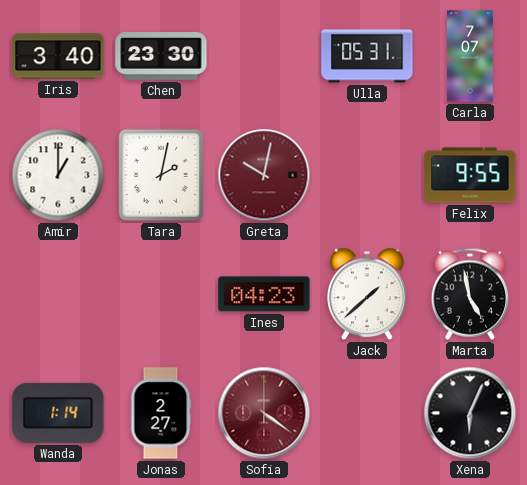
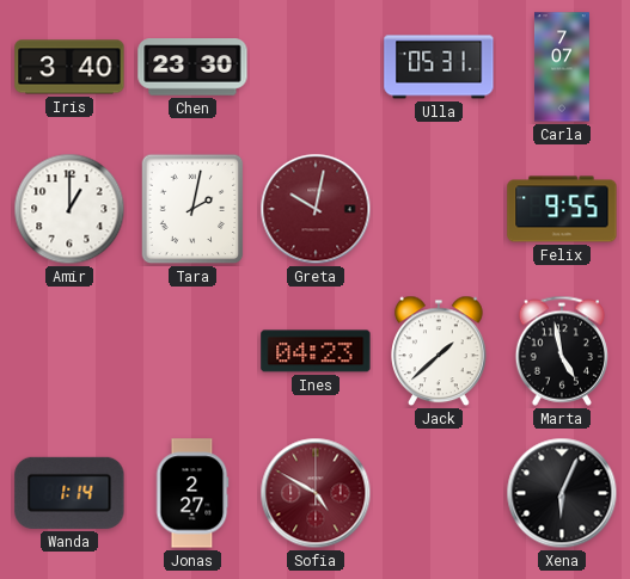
Sofia: 4:21 -> 4:50 (316, 493)
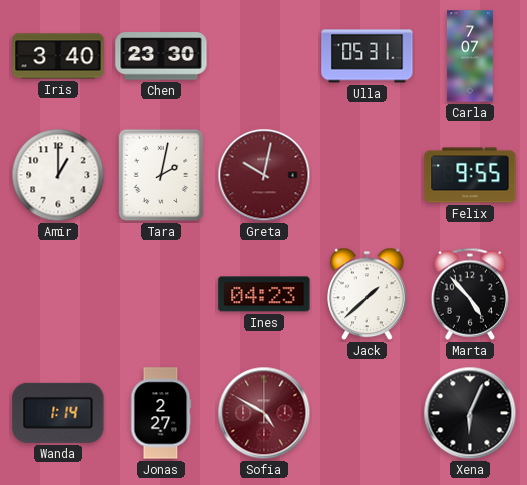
Marta: 4:58 -> 4:53 (469, 294)
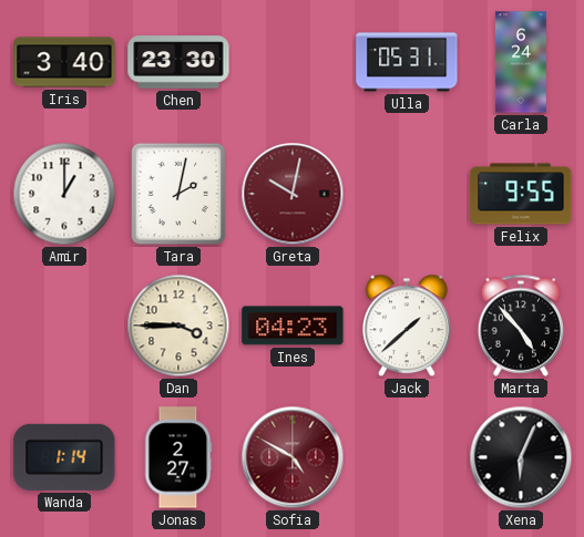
Carla: 7:07 -> 6:24 (521, 62)
Dan: none -> 3:45 (178, 326)
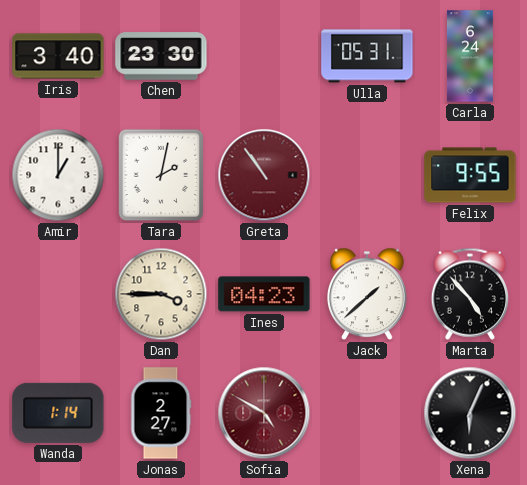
Greta: 10:02 -> 10:54 (264, 175)
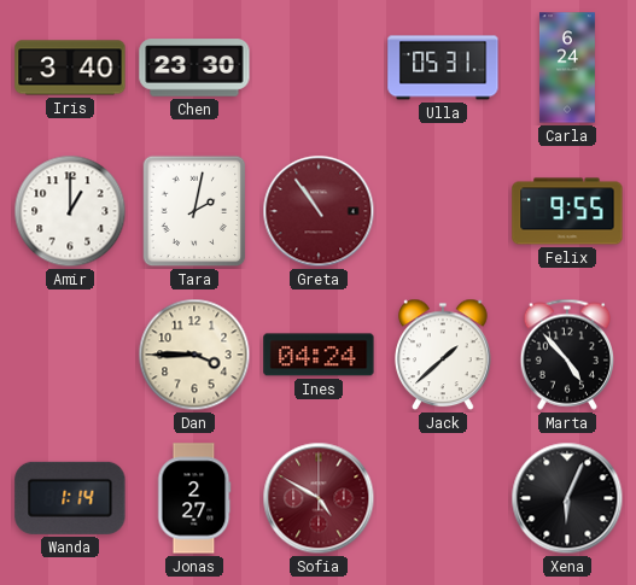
Ines: 04:23 -> 04:24 (319, 355)
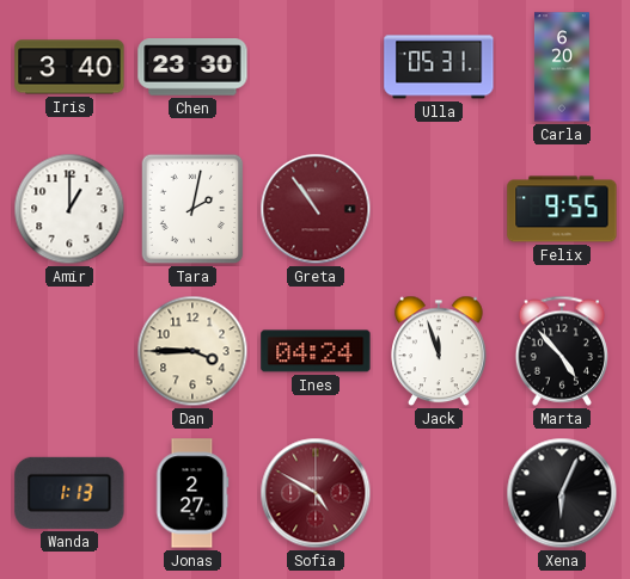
Carla: 6:24 -> 6:20 (562, 67)
Jack: 1:38 -> 11:57 (440, 351)
Wanda: 1:14 -> 1:13 (69, 493)
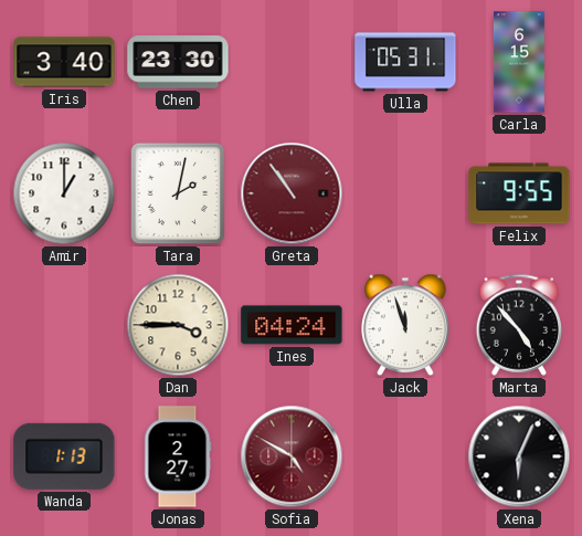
Carla: 6:20 -> 6:15 (519, 62)
